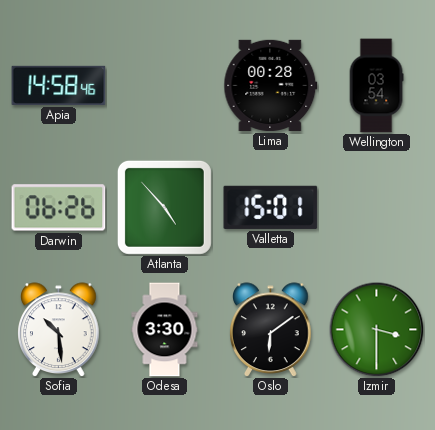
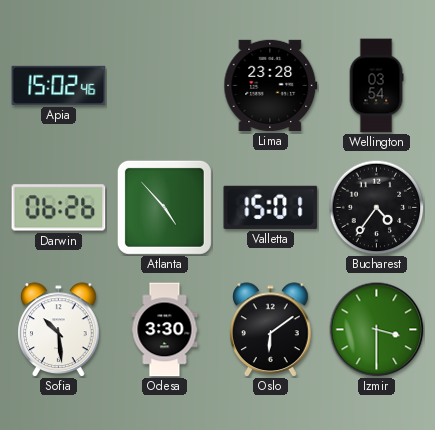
Apia: 14:58 -> 15:02 (59, 85)
Lima: 00:28 -> 23:28 (271, 85)
Bucharest: none -> 4:36 (376, 207)
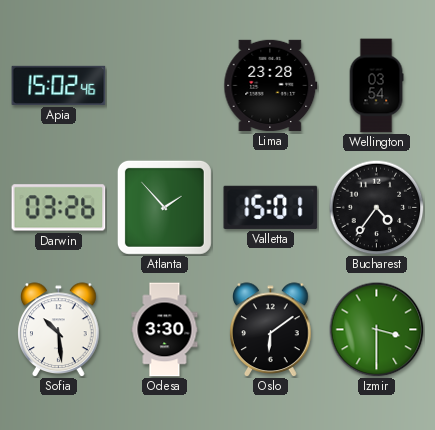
Darwin: 06:26 -> 03:26 (59, 208)
Atlanta: 4:53 -> 1:53 (164, 207)
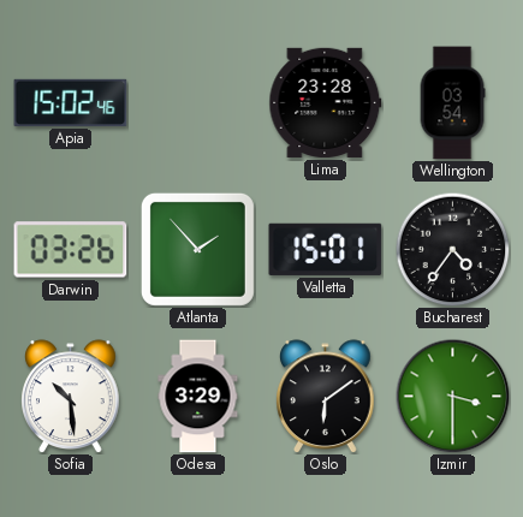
Odesa: 3:30 -> 3:29 (198, 397)
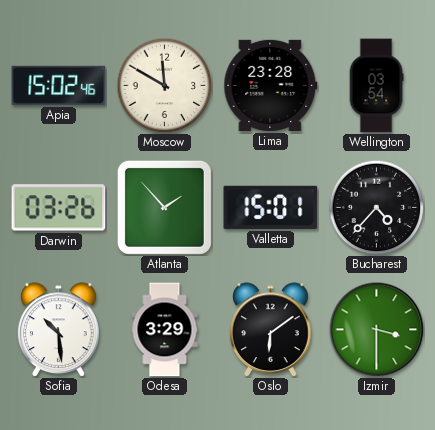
Moscow: none -> 11:50 (164, 85)
Bucharest: 4:36 -> 4:37 (376, 207)
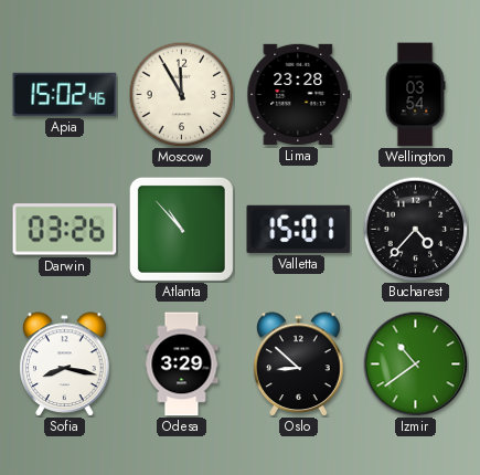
Moscow: 11:50 -> 11:55 (181, 94)
Atlanta: 1:53 -> 10:53 (181, 229)
Sofia: 10:29 -> 8:17 (65, 363)
Oslo: 6:09 -> 8:52 (299, 363)
Izmir: 3:30 -> 10:39 (415, 363)
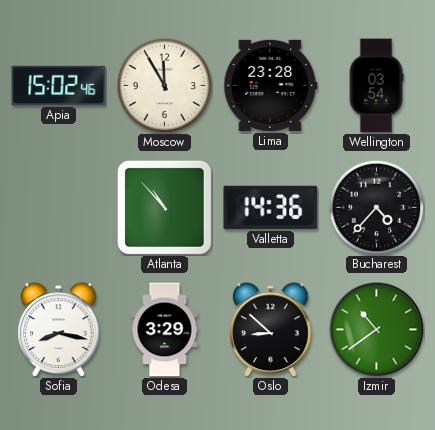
Darwin: 03:26 -> none (65, 230)
Valletta: 15:01 -> 14:36 (271, 207)
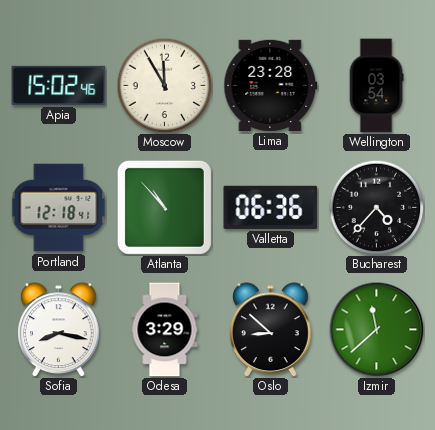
Portland: none -> 12:18 (59, 208)
Valletta: 14:36 -> 06:36 (271, 207)
Izmir: 10:39 -> 11:38 (376, 329)
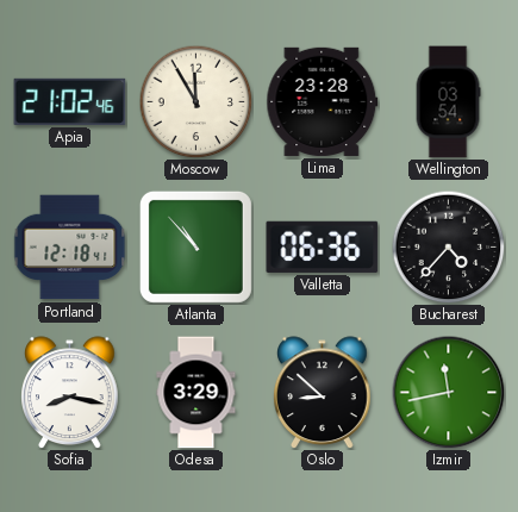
Apia: 15:02 -> 21:02 (70, 101)
Izmir: 11:38 -> 11:43 (448, 392)
